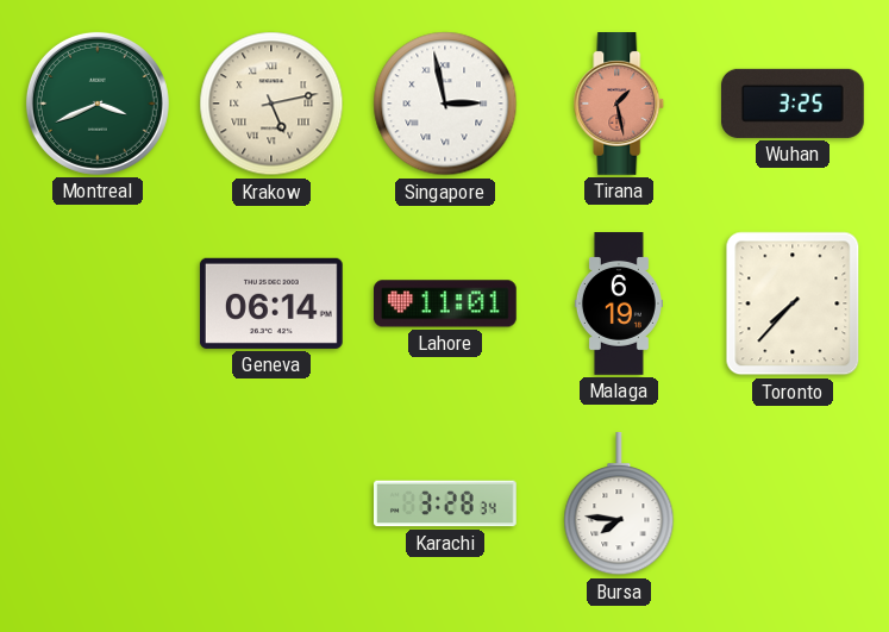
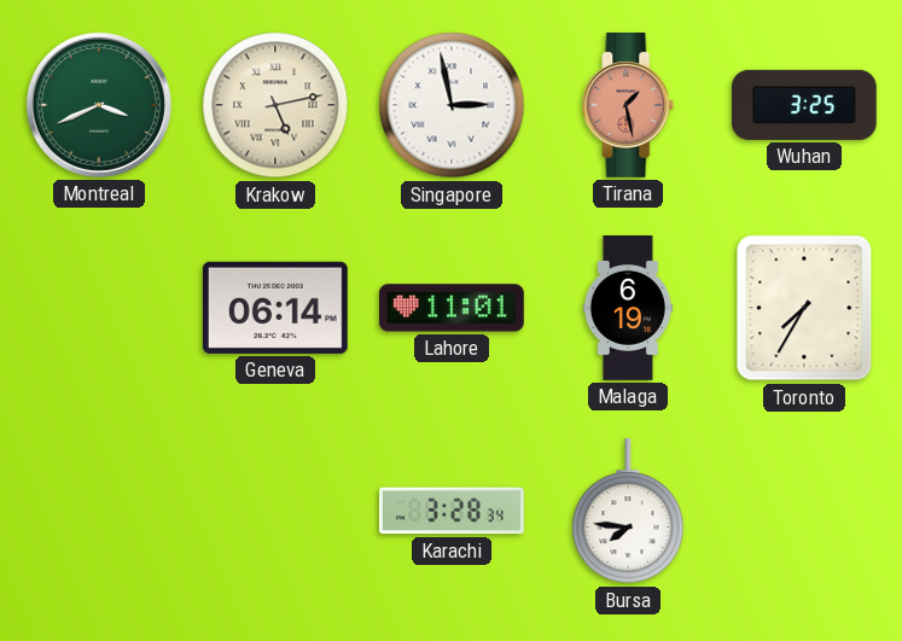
Toronto: 7:37 -> 7:35 (804, 308)
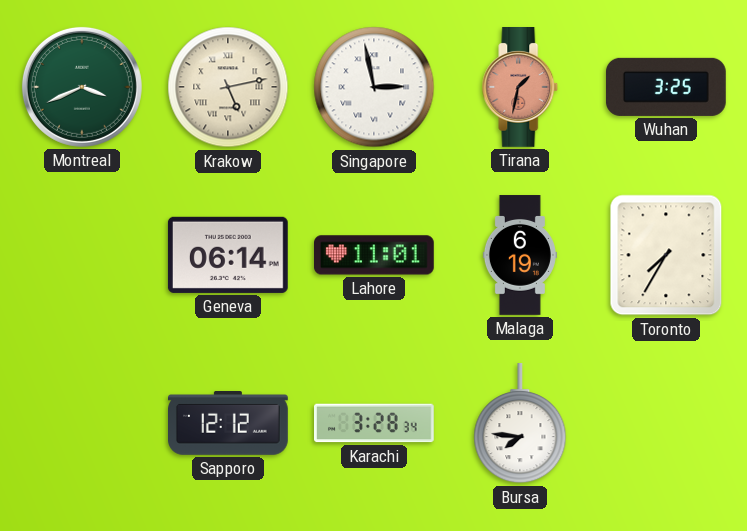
Tirana: 1:28 -> 1:32 (520, 88)
Sapporo: none -> 12:12 (229, 424)
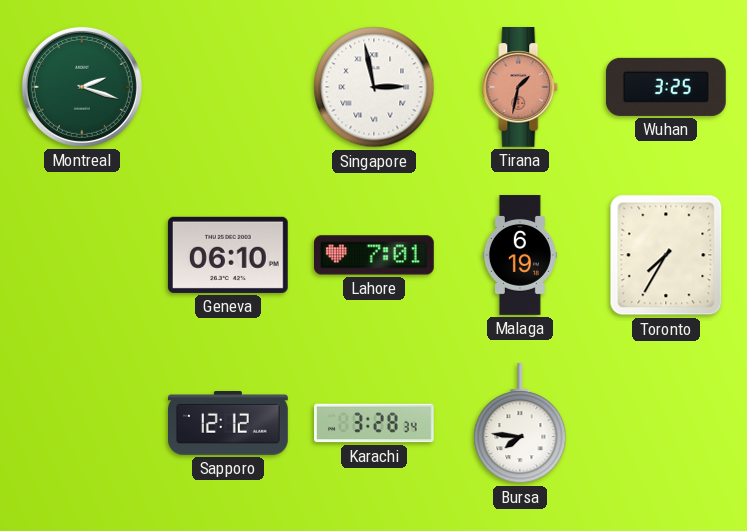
Montreal: 3:41 -> 2:18 (82, 87)
Krakow: 5:13 -> none (228, 87)
Geneva: 06:14 -> 06:10 (228, 255)
Lahore: 11:01 -> 7:01 (375, 255)
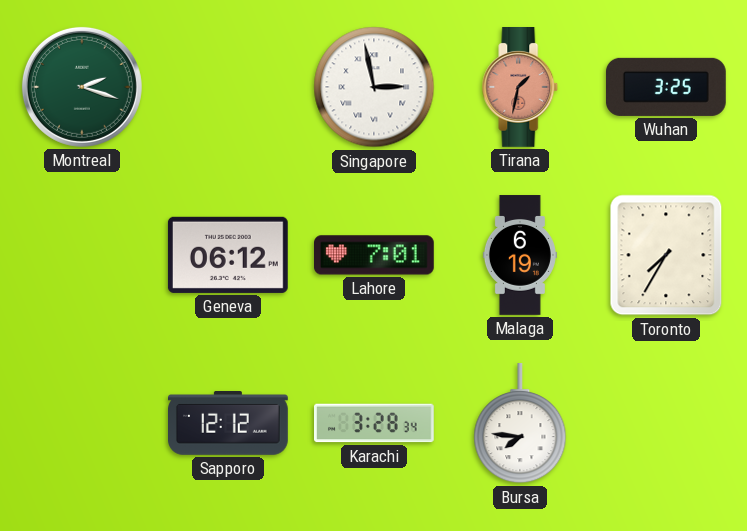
Geneva: 06:10 -> 06:12 (228, 255)
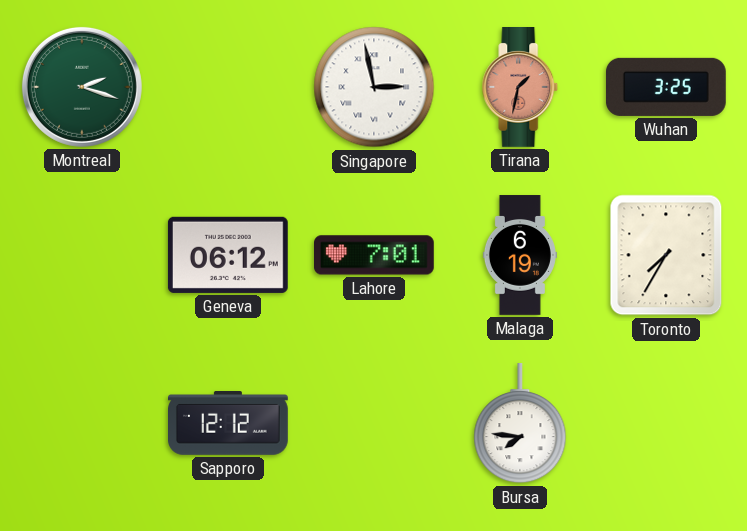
Karachi: 3:28 -> none (375, 423)
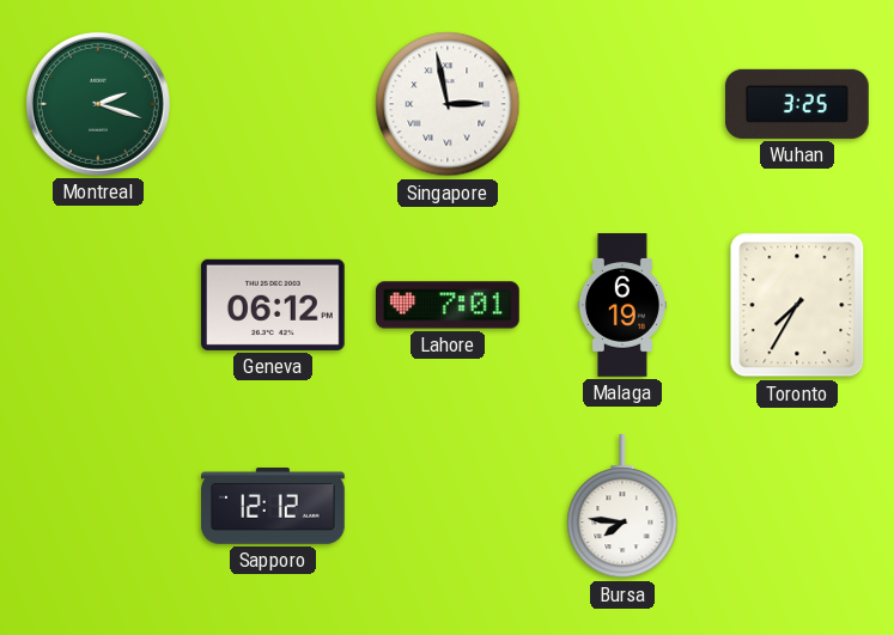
Tirana: 1:32 -> none (520, 88)
